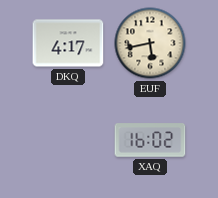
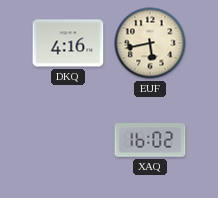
DKQ: 4:17 -> 4:16 (68, 43)
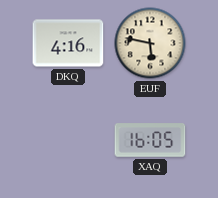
EUF: 5:43 -> 5:47 (150, 43)
XAQ: 16:02 -> 16:05 (150, 140)
